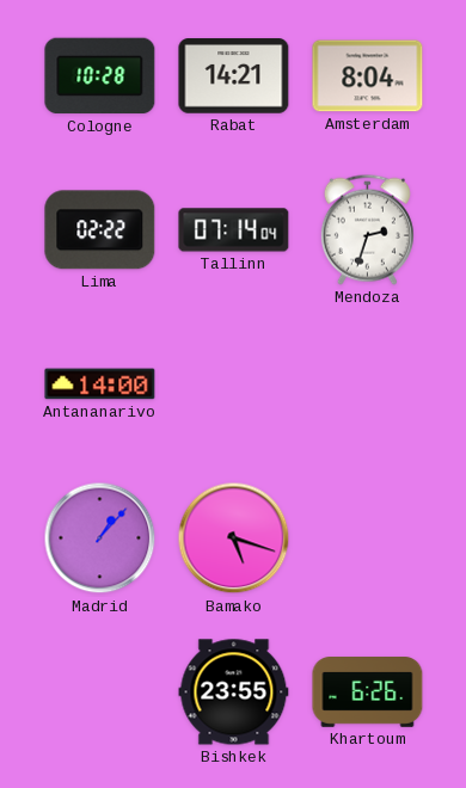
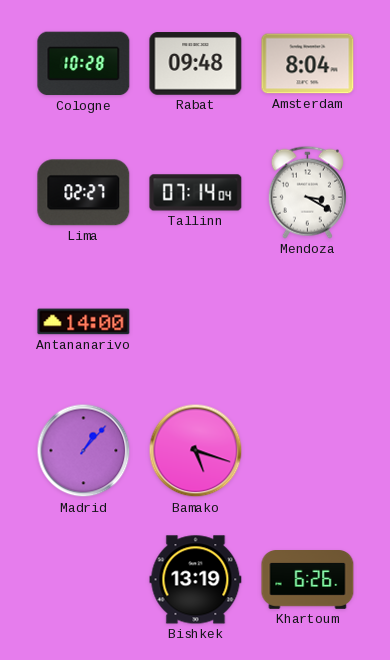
Rabat: 14:21 -> 09:48 (196, 64)
Lima: 02:22 -> 02:27 (84, 193)
Mendoza: 2:33 -> 3:20 (307, 192)
Bishkek: 23:55 -> 13:19 (196, 580)
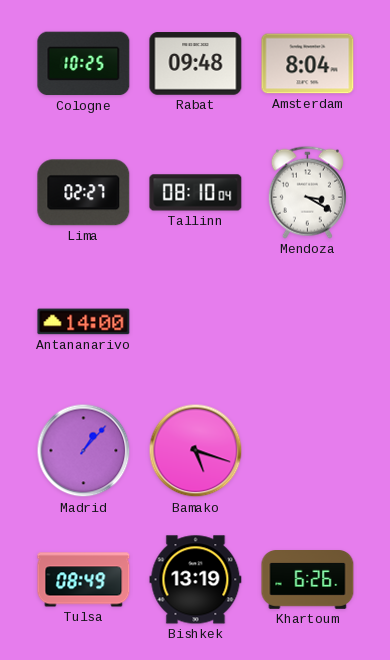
Cologne: 10:28 -> 10:25 (84, 64)
Tallinn: 07:14 -> 08:10 (196, 193)
Tulsa: none -> 08:49 (84, 580)
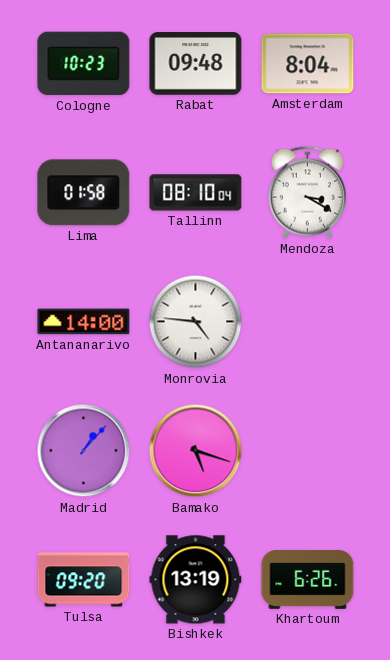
Cologne: 10:25 -> 10:23 (84, 64)
Lima: 02:27 -> 01:58 (84, 193)
Monrovia: none -> 4:46 (196, 322)
Tulsa: 08:49 -> 09:20 (84, 580)
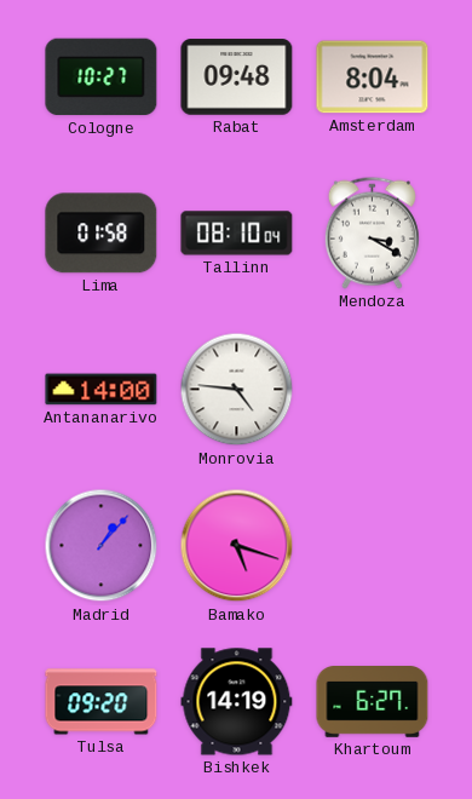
Cologne: 10:23 -> 10:27 (102, 77)
Bishkek: 13:19 -> 14:19 (237, 702)
Khartoum: 6:26 -> 6:27 (373, 702)
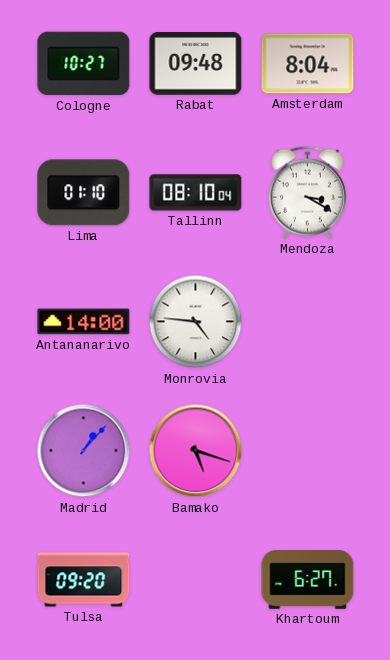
Lima: 01:58 -> 01:10 (84, 193)
Bishkek: 14:19 -> none (237, 702)
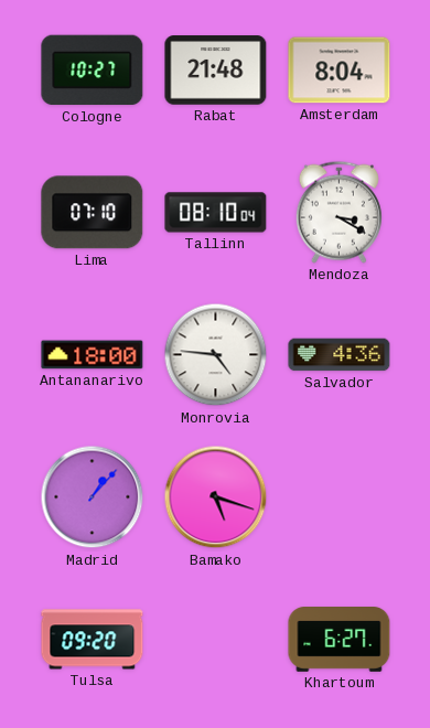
Rabat: 09:48 -> 21:48 (216, 71)
Lima: 01:10 -> 07:10 (93, 213)
Antananarivo: 14:00 -> 18:00 (93, 355)
Salvador: none -> 4:36 (340, 355)
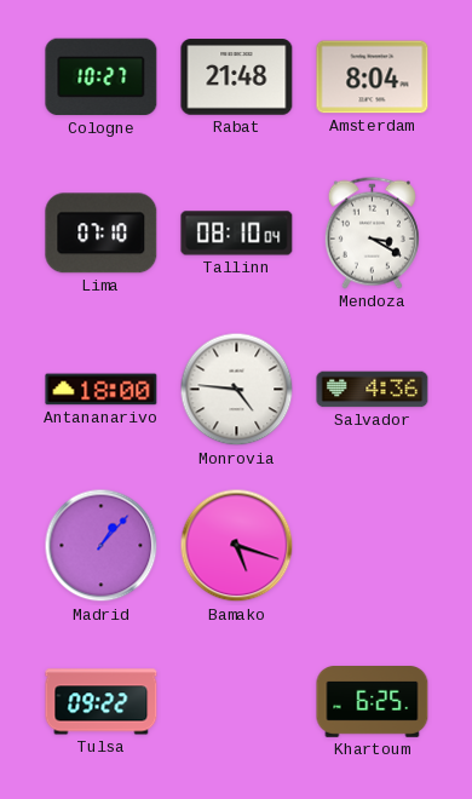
Tulsa: 09:20 -> 09:22 (102, 702)
Khartoum: 6:27 -> 6:25 (373, 702)
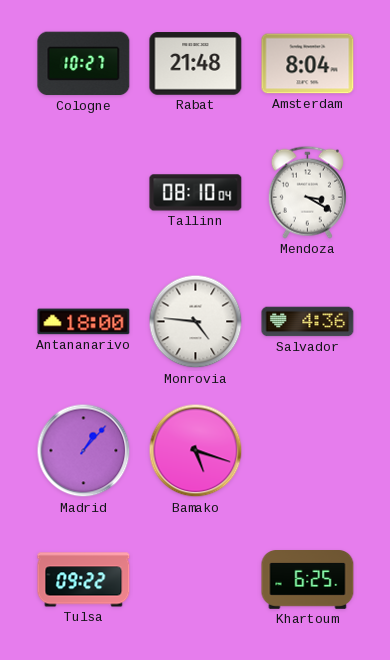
Lima: 07:10 -> none (102, 234)
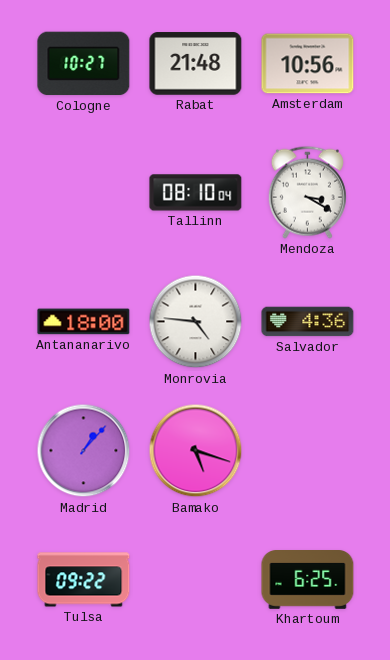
Amsterdam: 8:04 -> 10:56 (308, 64)
